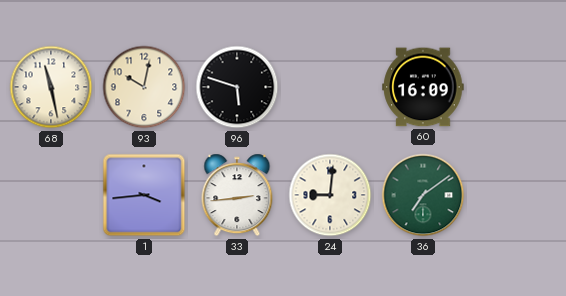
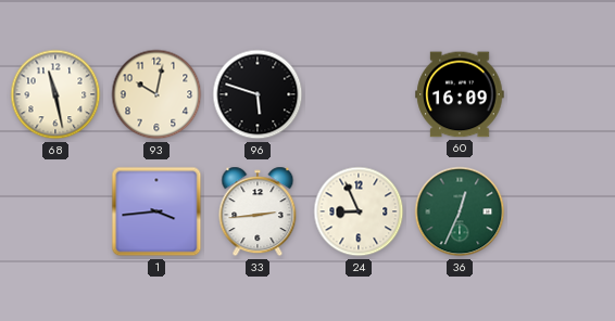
24: 9:01 -> 8:56 (359, 211)
36: 7:09 -> 12:34 (460, 211)
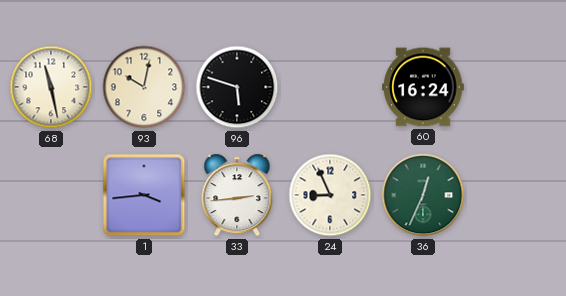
60: 16:09 -> 16:24 (423, 87)
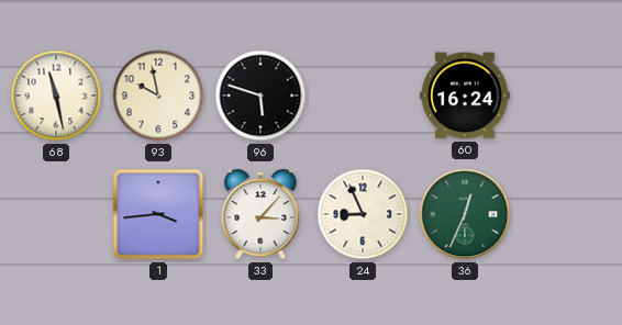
93: 10:02 -> 9:58 (158, 96)
33: 2:44 -> 3:07 (260, 214)
